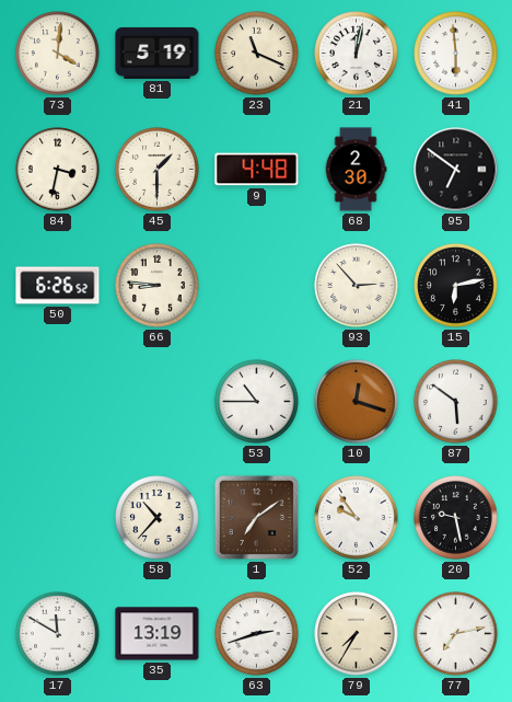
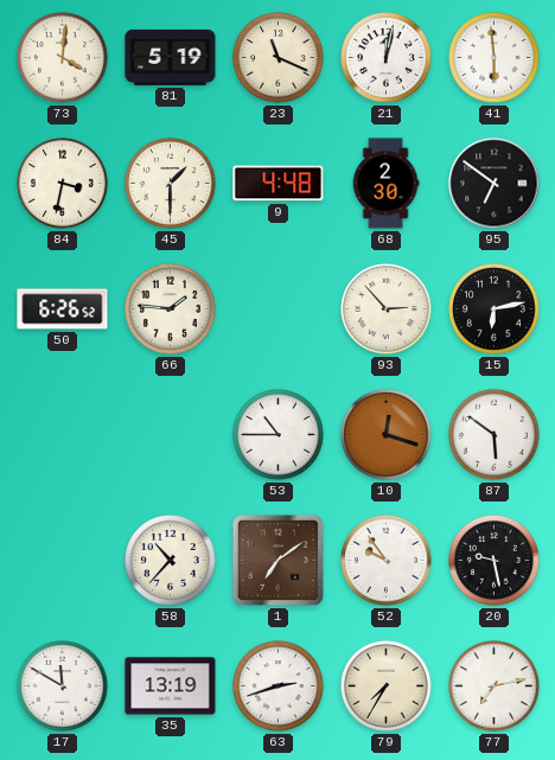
66: 8:46 -> 1:46 (171, 309)
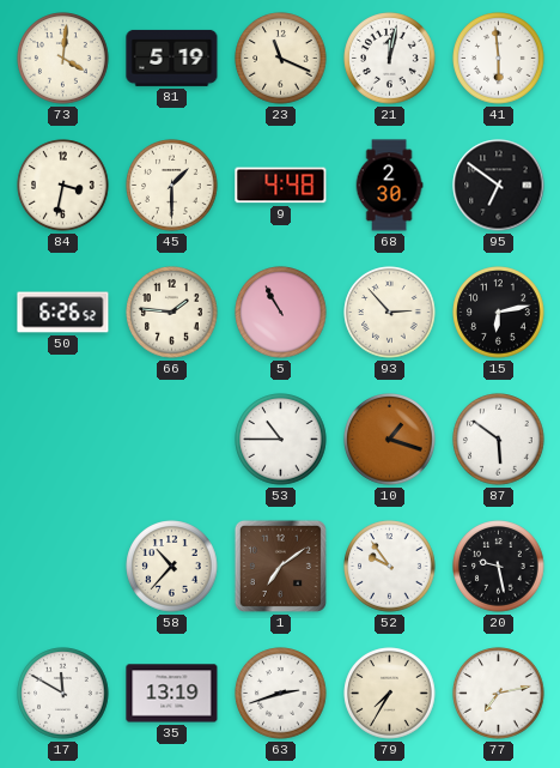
5: none -> 10:55 (281, 313)
10: 12:18 -> 1:18 (390, 440)
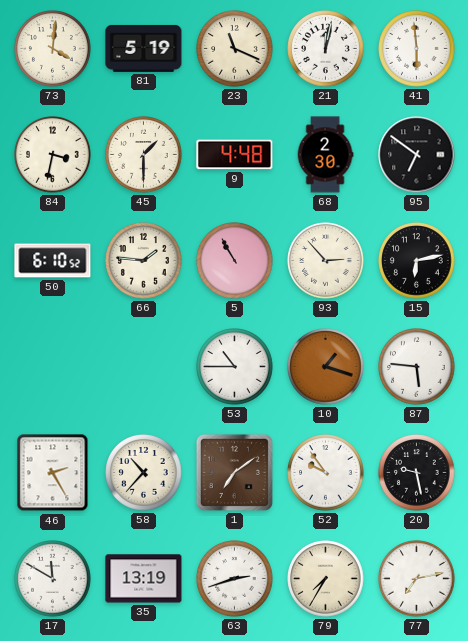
50: 6:26 -> 6:10 (53, 261)
87: 5:51 -> 5:46 (417, 367)
46: none -> 2:25 (53, 473)
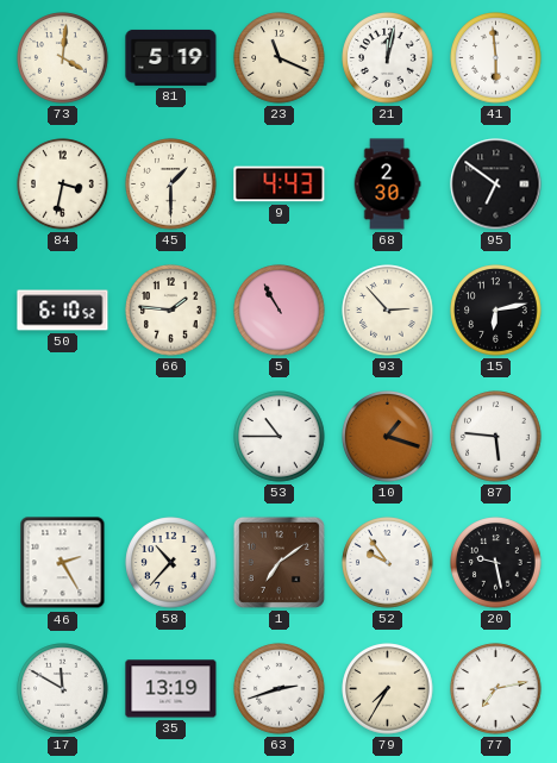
9: 4:48 -> 4:43 (280, 185)
